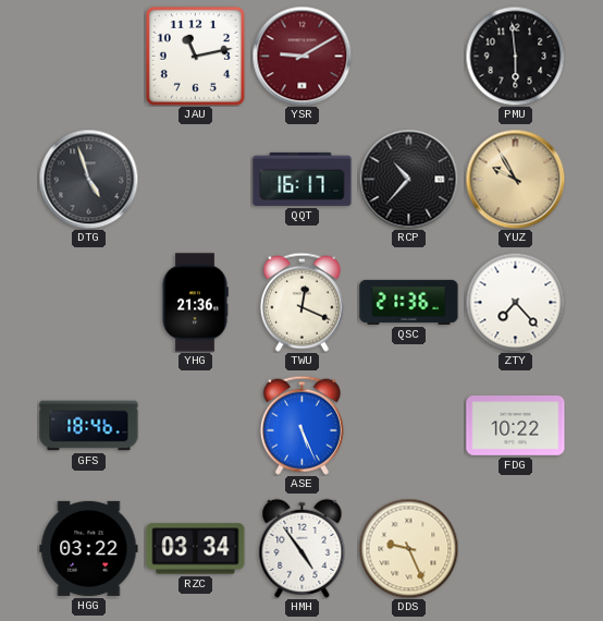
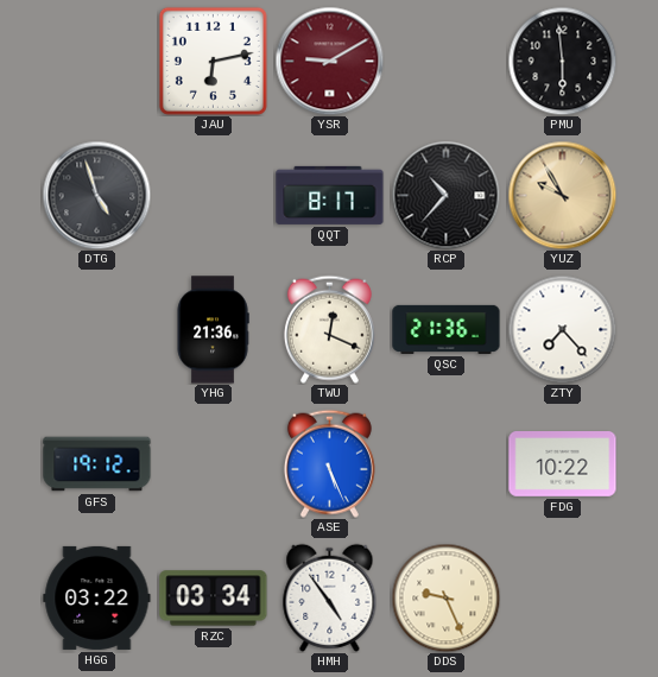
JAU: 11:13 -> 6:13 (213, 61)
QQT: 16:17 -> 8:17 (330, 195)
GFS: 18:46 -> 19:12 (97, 464)
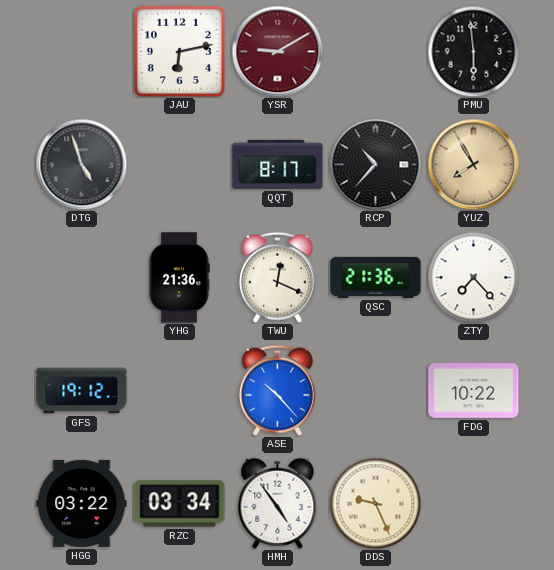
YUZ: 9:55 -> 7:55 (473, 164)
ASE: 5:26 -> 10:23 (277, 390)
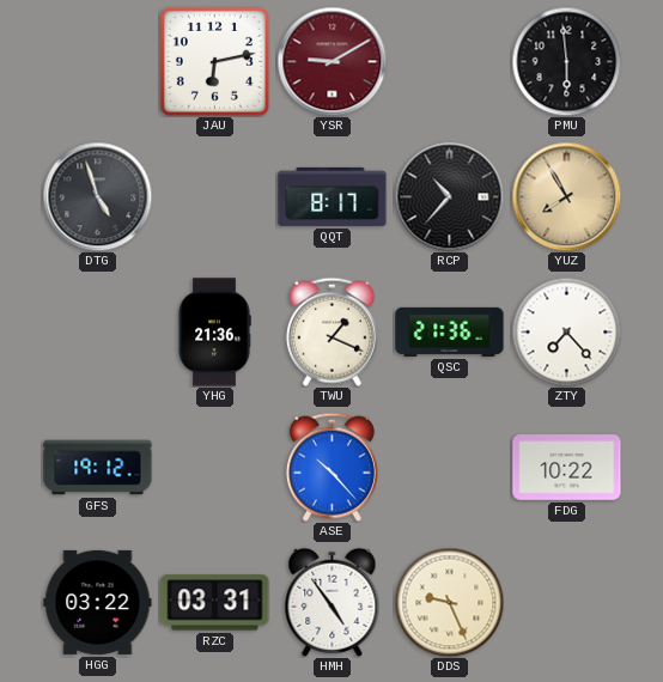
TWU: 12:19 -> 1:19 (331, 331)
RZC: 03:34 -> 03:31 (215, 603)
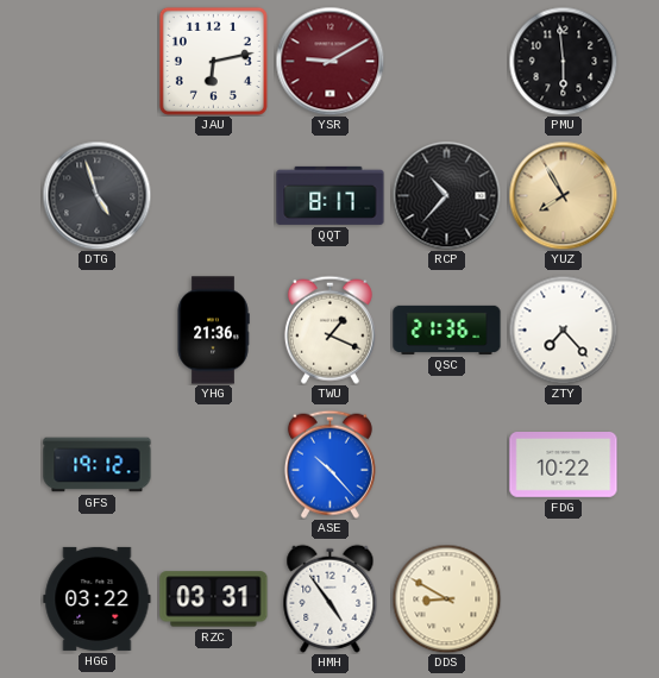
DDS: 9:26 -> 8:50 (446, 598)
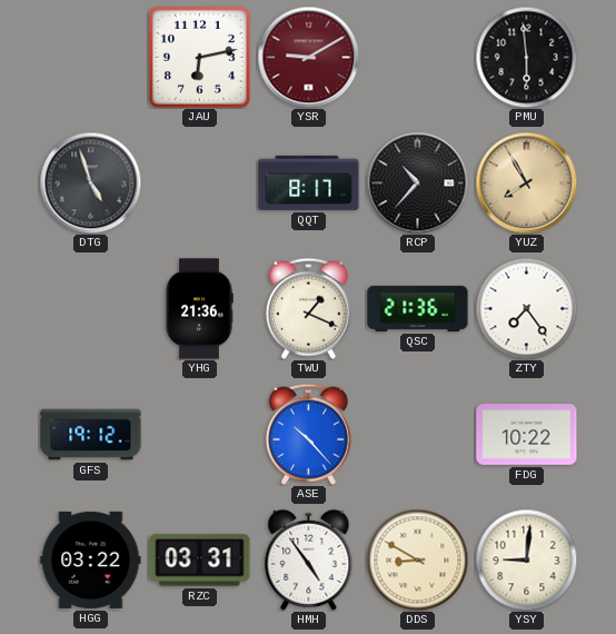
ZTY: 7:23 -> 7:24 (526, 308)
YSY: none -> 9:01 (526, 559)
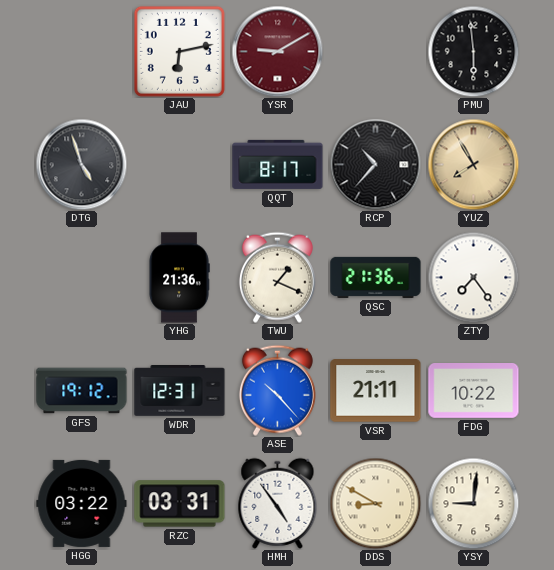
WDR: none -> 12:31 (180, 391)
VSR: none -> 21:11 (376, 391)
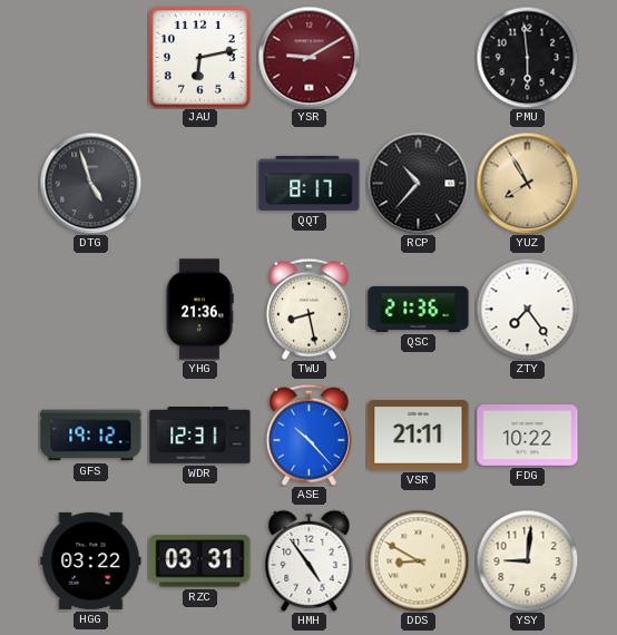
TWU: 1:19 -> 8:28 (308, 309)
